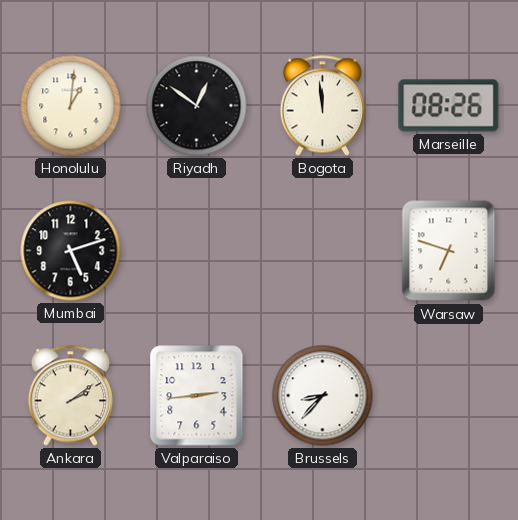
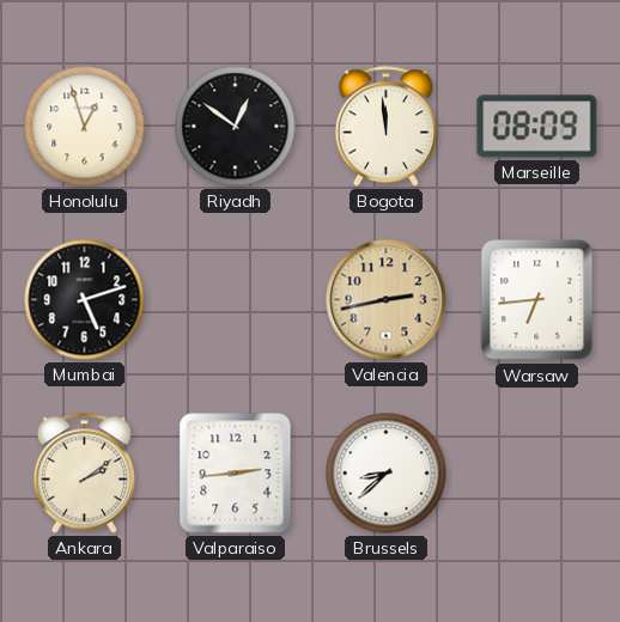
Honolulu: 1:01 -> 12:57 (85, 127)
Marseille: 08:26 -> 08:09 (537, 127)
Valencia: none -> 2:43 (387, 300)
Warsaw: 6:48 -> 6:44 (537, 300)
Brussels: 8:37 -> 8:38 (387, 474)
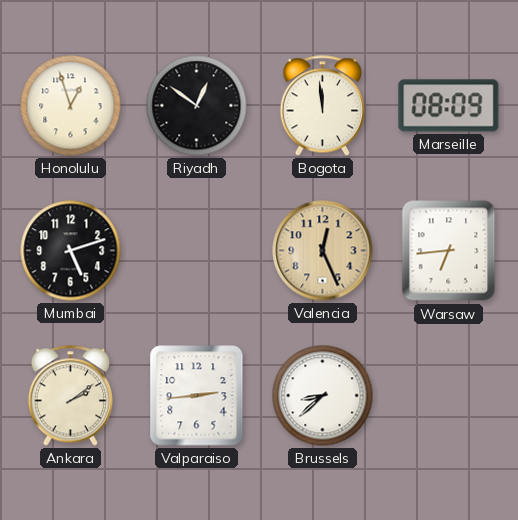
Valencia: 2:43 -> 12:26 (323, 251)
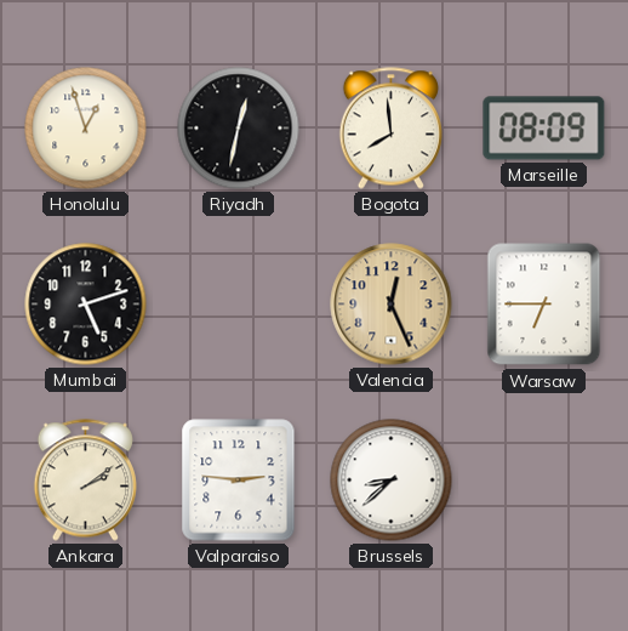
Riyadh: 12:51 -> 12:32 (239, 129)
Bogota: 11:59 -> 7:59 (390, 129)
Warsaw: 6:44 -> 6:45 (544, 305)
Valparaiso: 2:44 -> 2:46 (239, 481)
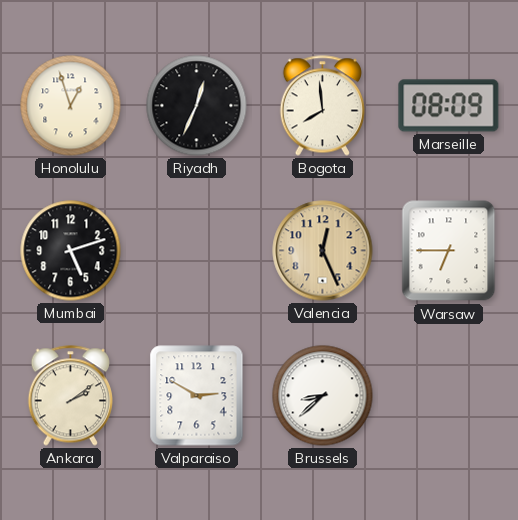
Riyadh: 12:32 -> 12:34 (197, 106)
Valparaiso: 2:46 -> 2:50 (197, 396)
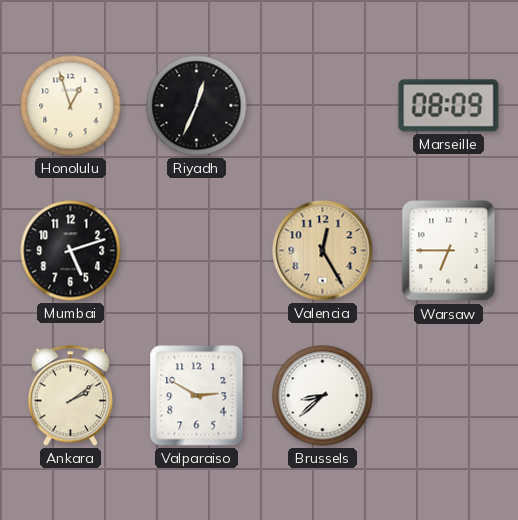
Bogota: 7:59 -> none (322, 106)
Valencia: 12:26 -> 12:25 (323, 251)
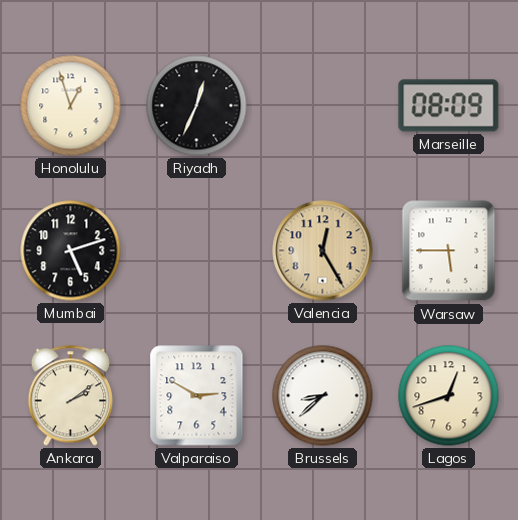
Warsaw: 6:45 -> 5:45 (449, 251)
Lagos: none -> 12:42 (449, 396)
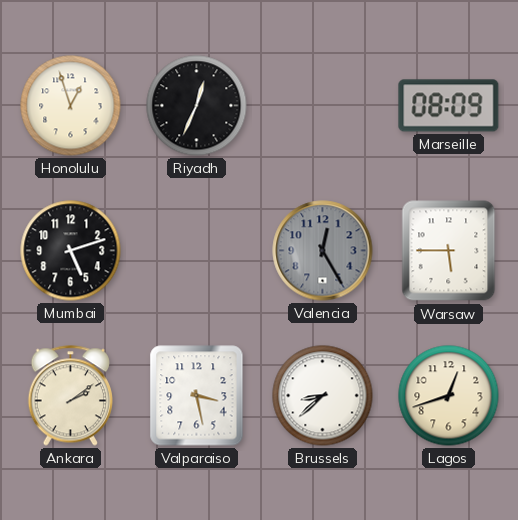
Valencia dial: champagne -> grey (323, 251)
Valparaiso: 2:50 -> 3:28 (197, 396)
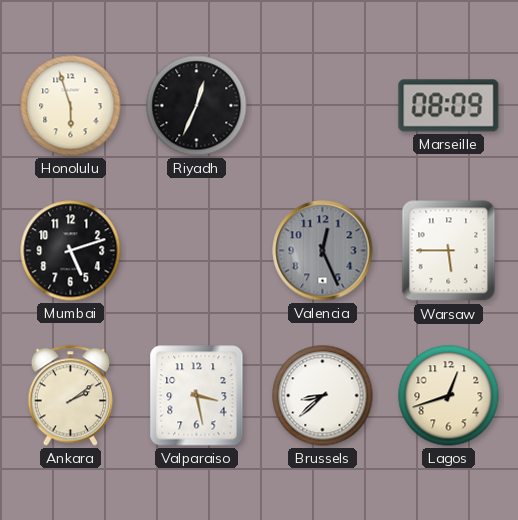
Honolulu: 12:57 -> 5:57 (71, 106)
Valencia: 12:25 -> 12:26 (323, 251)
